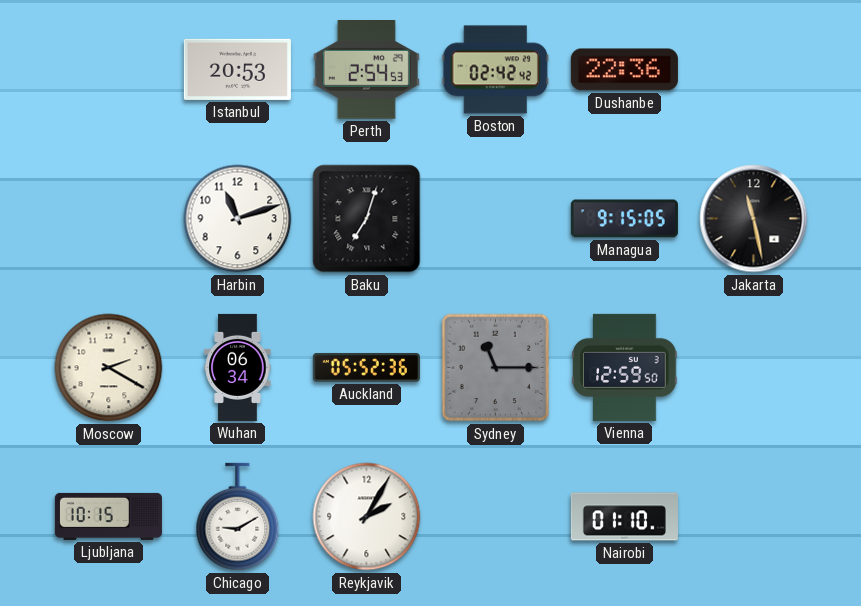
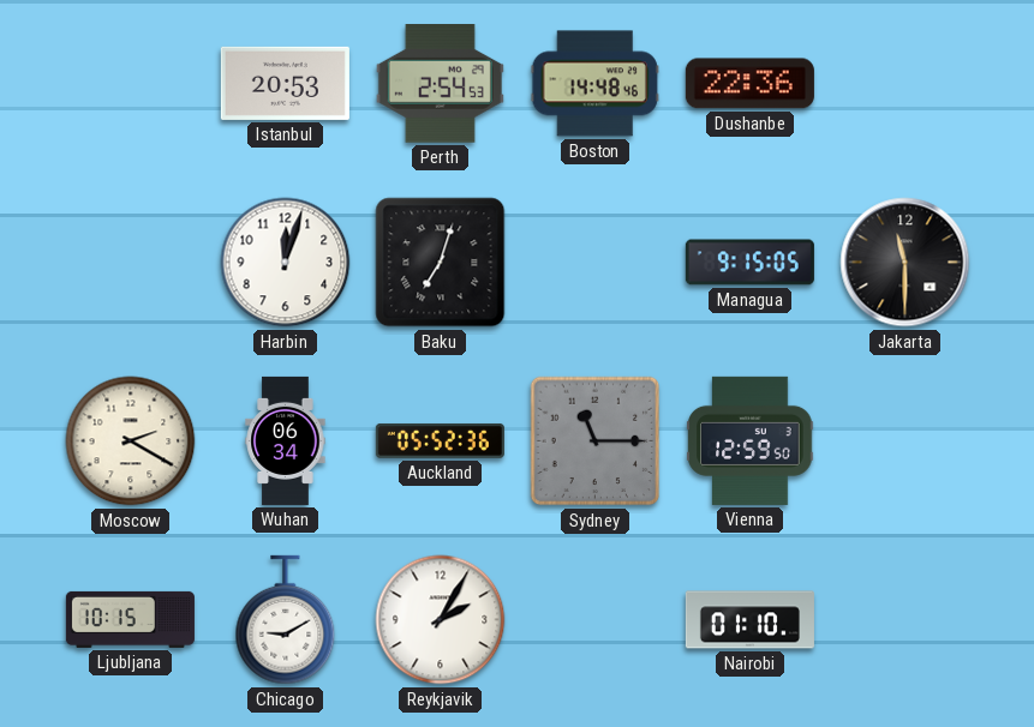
Boston: 02:42 -> 14:48 (594, 84)
Harbin: 11:12 -> 12:03 (286, 263)
Jakarta: 11:28 -> 11:30 (906, 263)
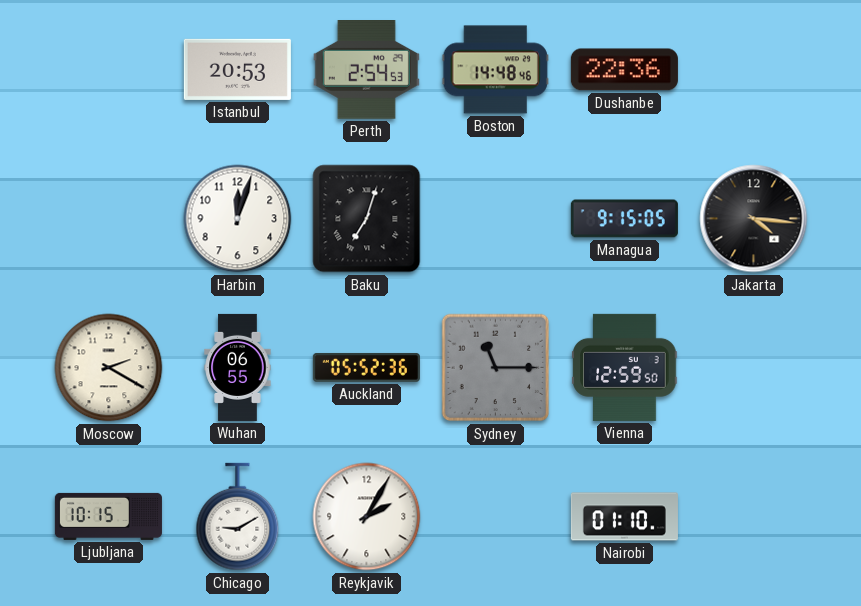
Jakarta: 11:30 -> 4:16 (754, 219)
Wuhan: 06:34 -> 06:55 (238, 367)
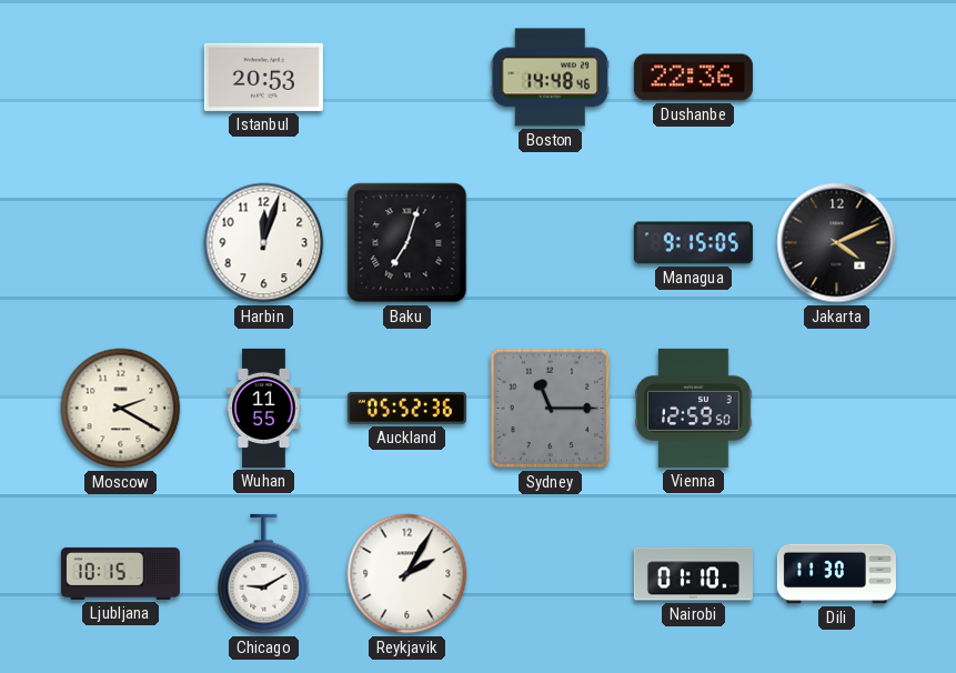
Perth: 2:54 -> none (366, 70)
Jakarta: 4:16 -> 4:11 (837, 243)
Wuhan: 06:55 -> 11:55 (264, 408)
Dili: none -> 11:30 (836, 574)
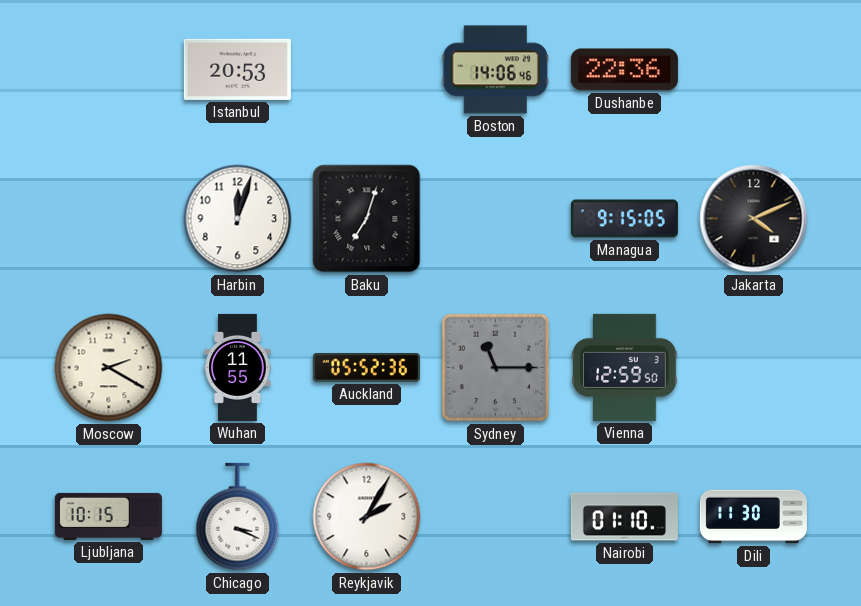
Boston: 14:48 -> 14:06 (495, 70)
Chicago: 9:10 -> 3:19 (238, 517)
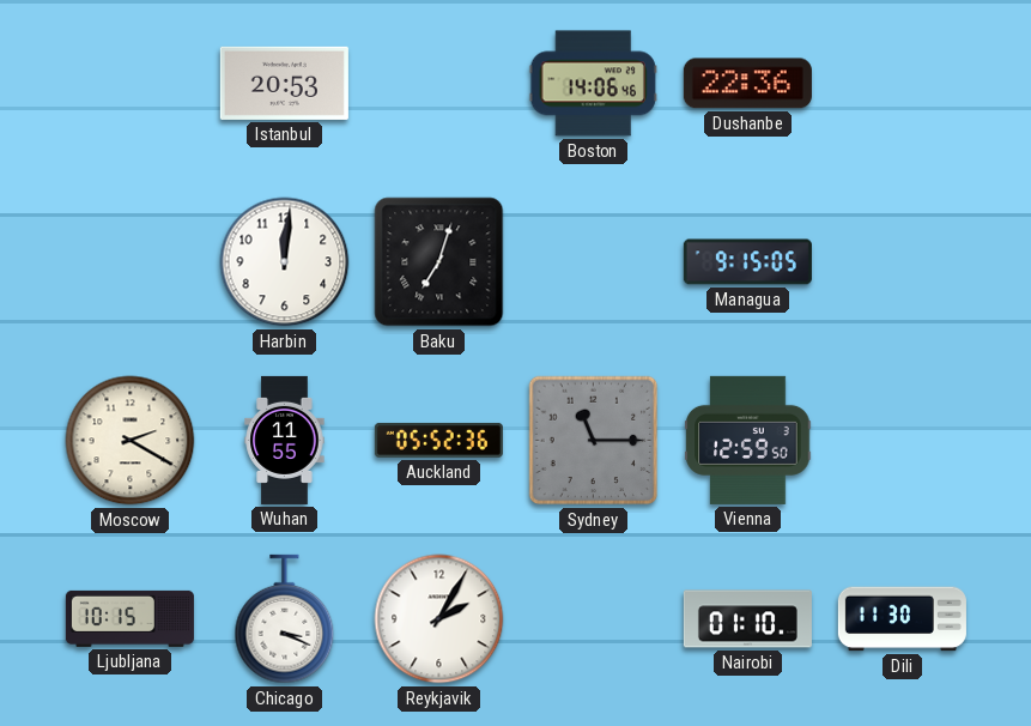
Harbin: 12:03 -> 12:01 (285, 262)
Jakarta: 4:11 -> none (754, 219)
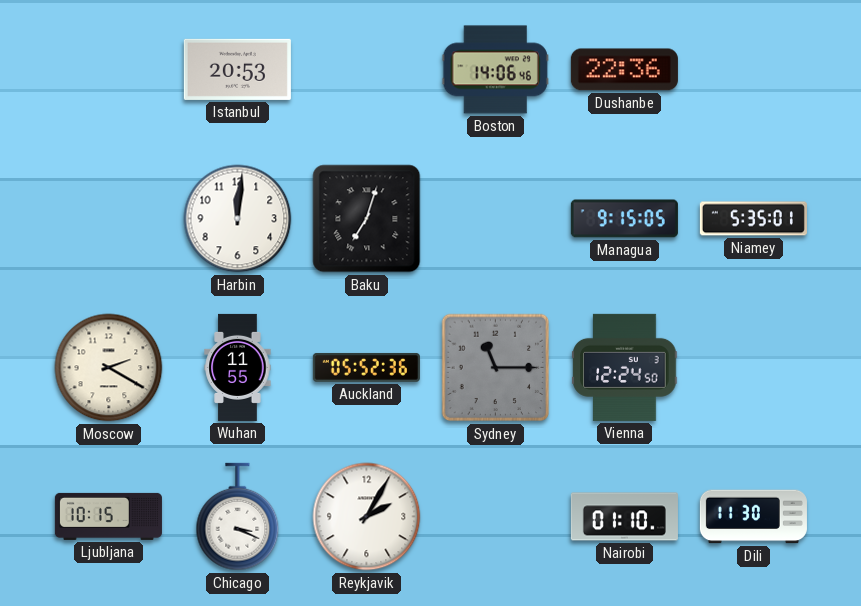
Niamey: none -> 5:35 (753, 219)
Vienna: 12:59 -> 12:24 (625, 367)
